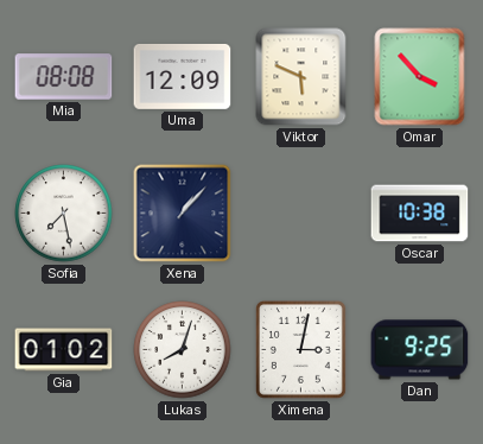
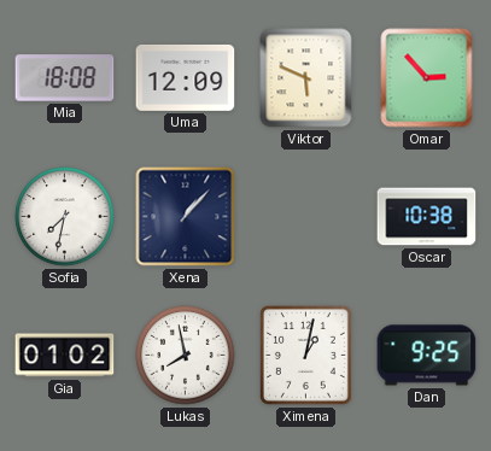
Mia: 08:08 -> 18:08 (65, 78)
Omar: 3:53 -> 2:53 (427, 78)
Sofia: 7:28 -> 7:32 (65, 217)
Lukas: 8:03 -> 7:58 (186, 356)
Ximena: 3:02 -> 1:02 (305, 355)
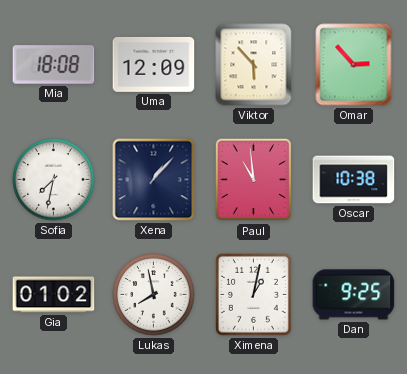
Viktor: 5:49 -> 5:53 (254, 65)
Paul: none -> 10:59 (254, 180)
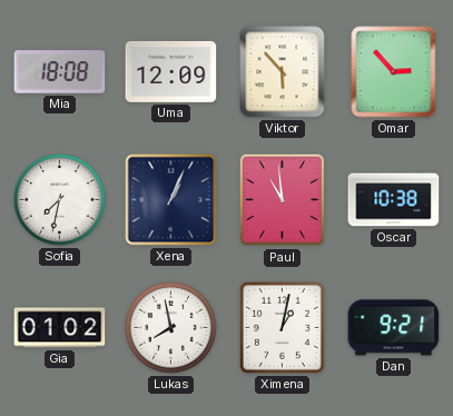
Xena: 1:07 -> 1:04 (171, 200)
Dan: 9:25 -> 9:21 (394, 328)
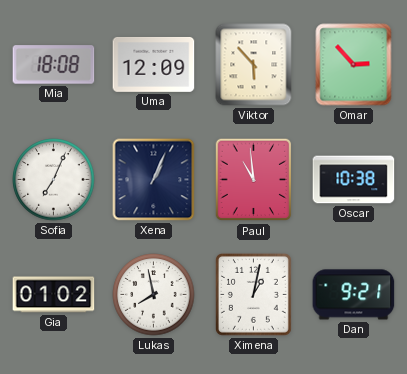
Sofia: 7:32 -> 7:04 (54, 180)
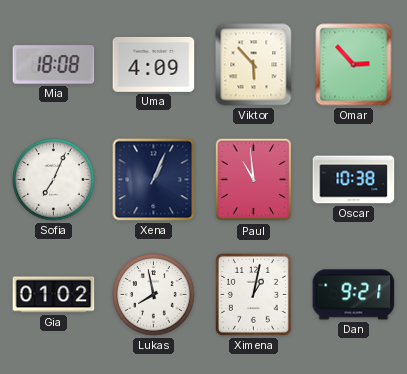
Uma: 12:09 -> 4:09 (154, 64)
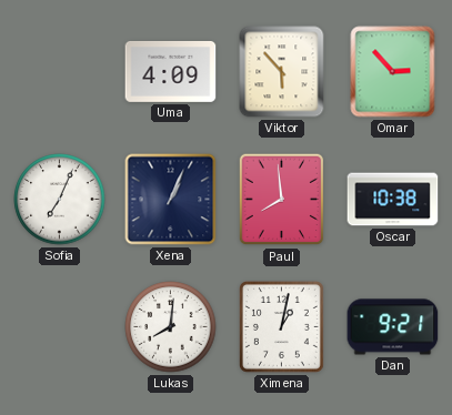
Mia: 18:08 -> none (54, 65)
Paul: 10:59 -> 7:59 (282, 200)
Gia: 01:02 -> none (54, 295)
Lukas: 7:58 -> 8:01 (171, 327)
